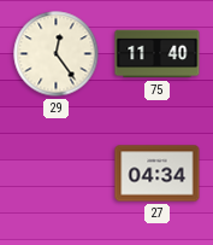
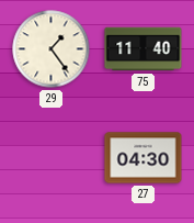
29: 12:24 -> 1:24 (52, 49)
27: 04:34 -> 04:30 (144, 158)
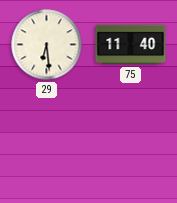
29: 1:24 -> 6:29 (47, 45)
27: 04:30 -> none (144, 158)
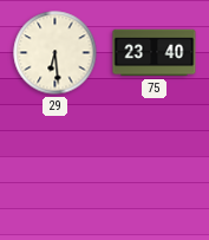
75: 11:40 -> 23:40 (155, 53)
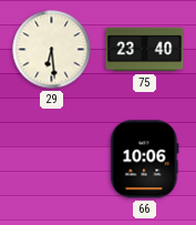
66: none -> 10:06 (145, 160)
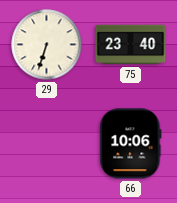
29: 6:29 -> 6:33 (47, 45)
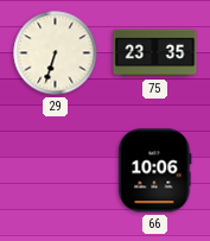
75: 23:40 -> 23:35 (155, 53)
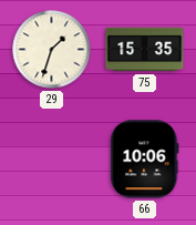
29: 6:33 -> 1:33 (52, 50)
75: 23:35 -> 15:35 (145, 50)
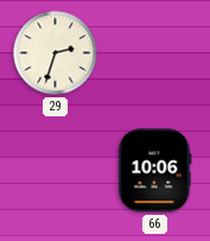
29: 1:33 -> 2:33 (56, 53)
75: 15:35 -> none (145, 50)
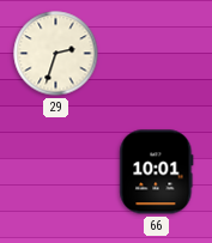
66: 10:06 -> 10:01 (157, 172)
